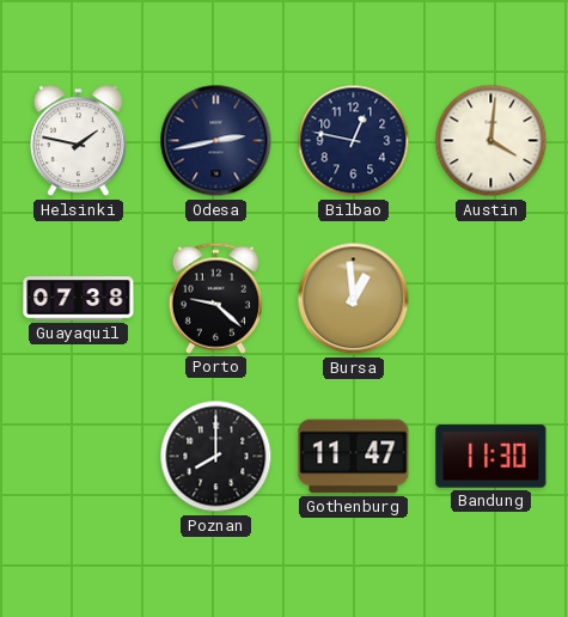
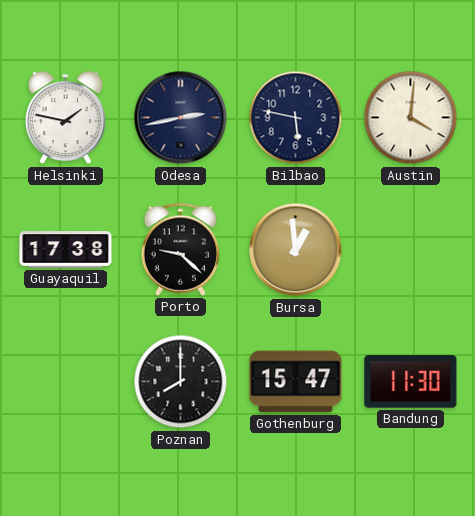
Bilbao: 12:47 -> 5:47 (296, 118)
Guayaquil: 07:38 -> 17:38 (66, 250)
Gothenburg: 11:47 -> 15:47 (296, 382)
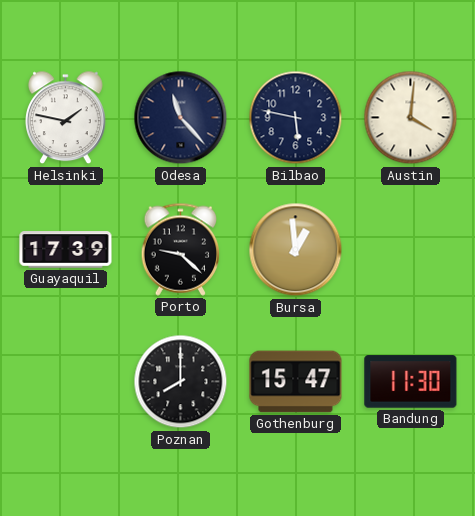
Odesa: 2:43 -> 11:23 (181, 118)
Guayaquil: 17:38 -> 17:39 (66, 250)
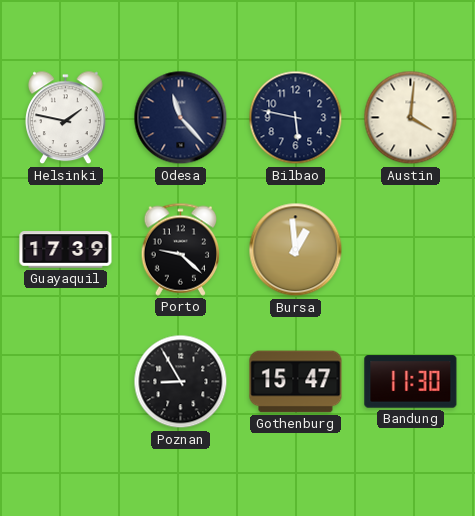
Poznan: 8:00 -> 8:55 (181, 382)
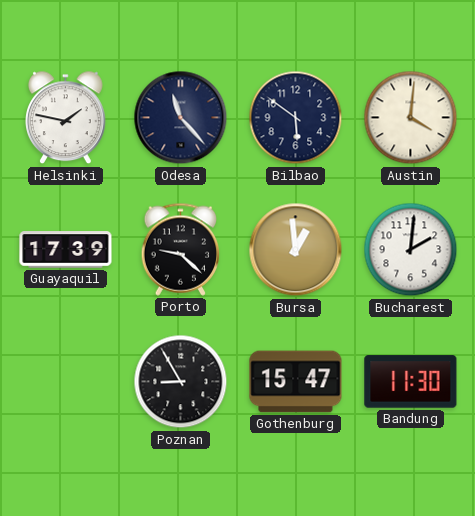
Bilbao: 5:47 -> 5:51 (296, 118)
Bucharest: none -> 2:01 (411, 250)
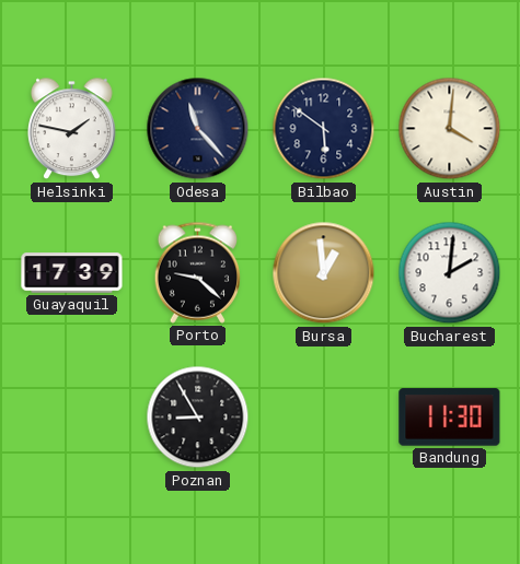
Gothenburg: 15:47 -> none (296, 382)
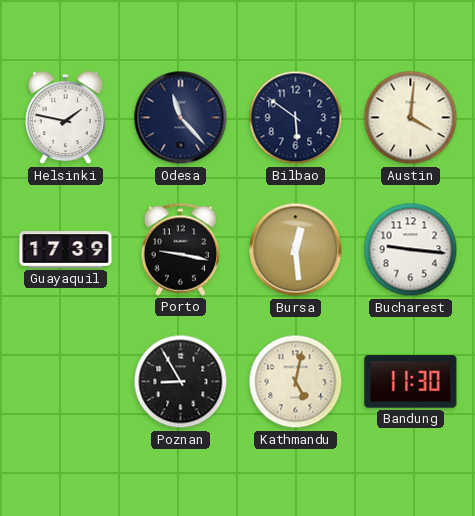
Porto: 9:22 -> 9:17 (181, 249)
Bursa: 12:59 -> 12:29 (296, 250)
Bucharest: 2:01 -> 9:16 (411, 250)
Kathmandu: none -> 5:02 (296, 382)
